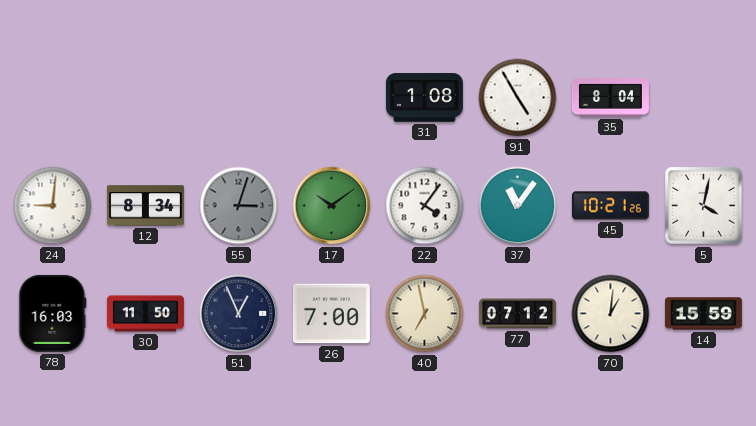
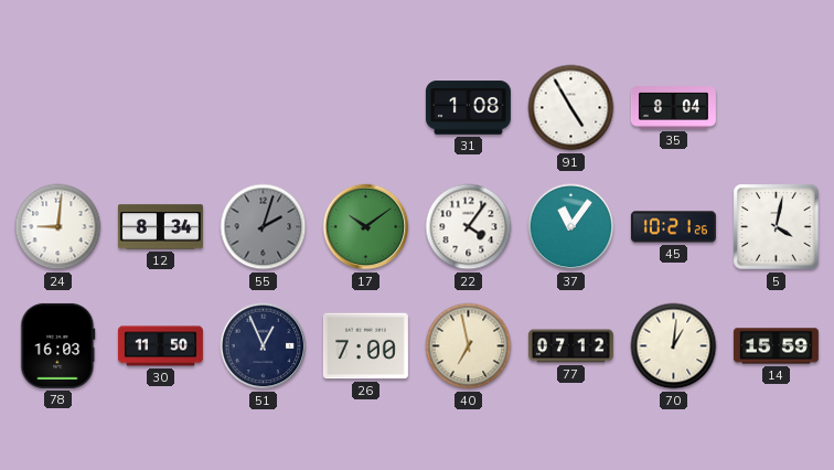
55: 3:03 -> 2:03 (264, 227)
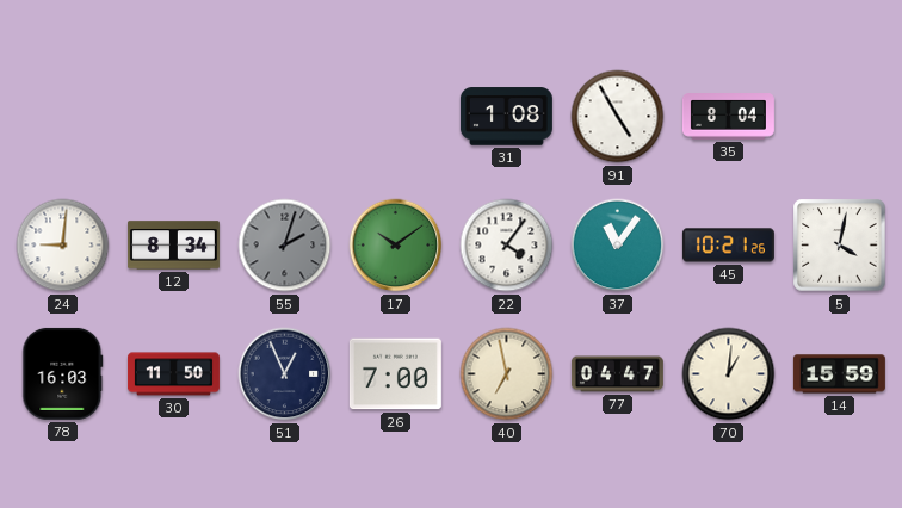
77: 07:12 -> 04:47 (617, 374)
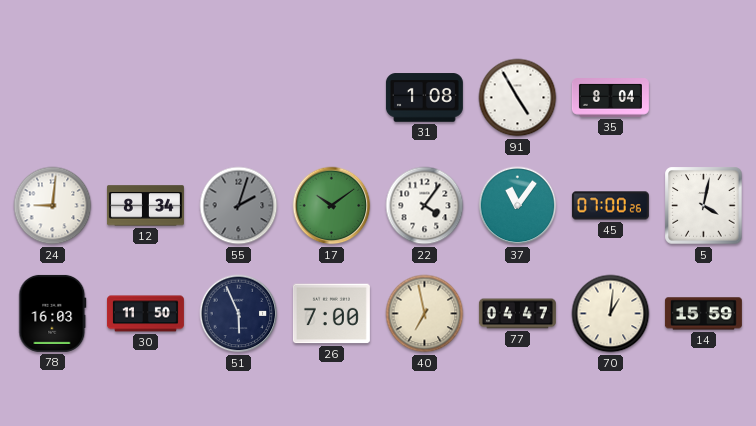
45: 10:21 -> 07:00 (610, 206)
51: 12:56 -> 5:56 (239, 314)
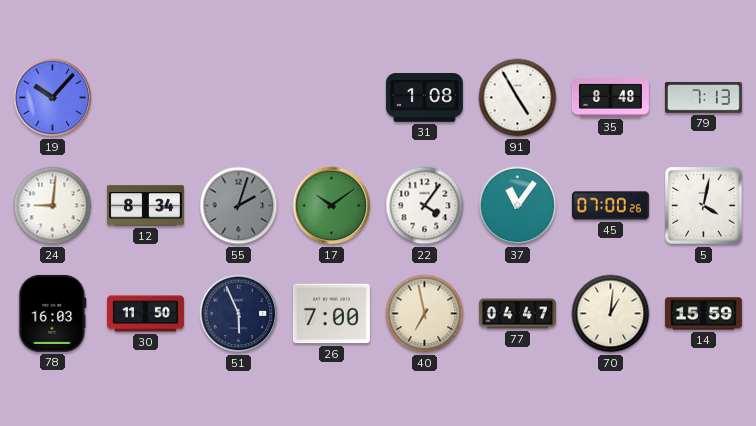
19: none -> 10:07 (53, 98)
35: 8:04 -> 8:48 (610, 98)
79: none -> 7:13 (703, 98)
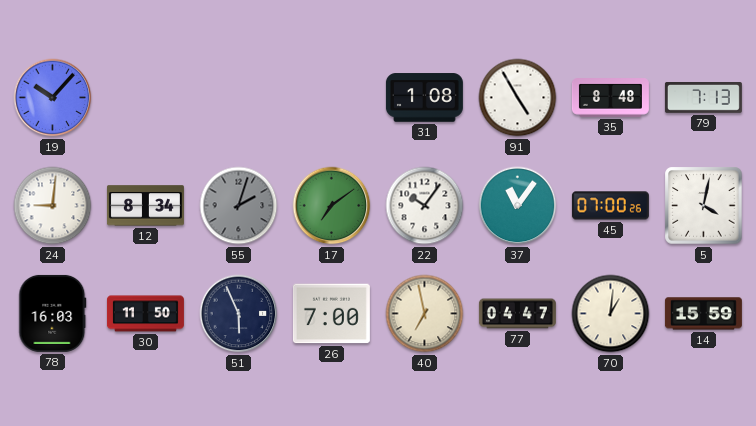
17: 10:09 -> 7:09 (332, 206)
22: 4:06 -> 10:06 (425, 206)
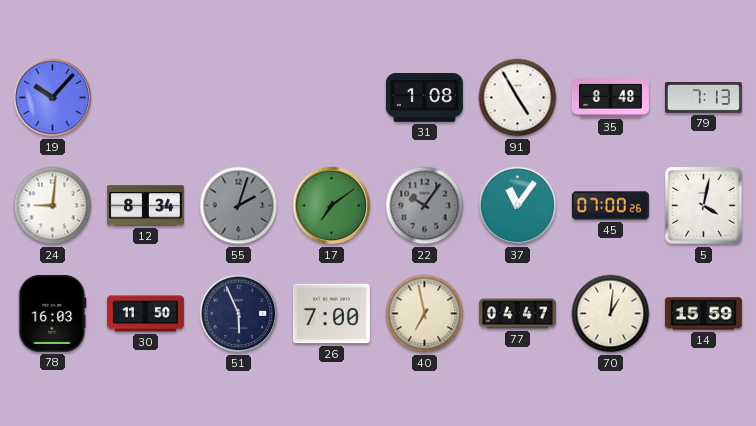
22 dial: white -> grey (425, 206)
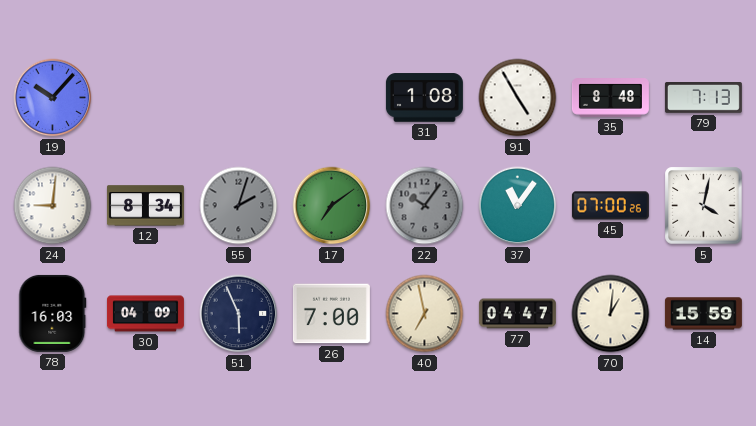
30: 11:50 -> 04:09 (145, 314)
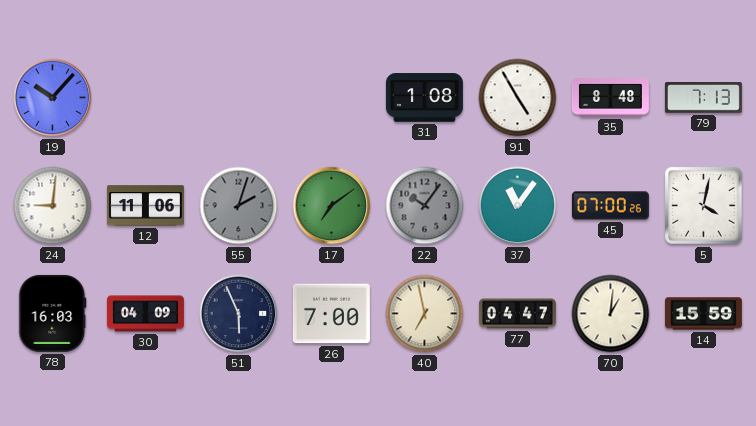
12: 8:34 -> 11:06 (145, 206)
